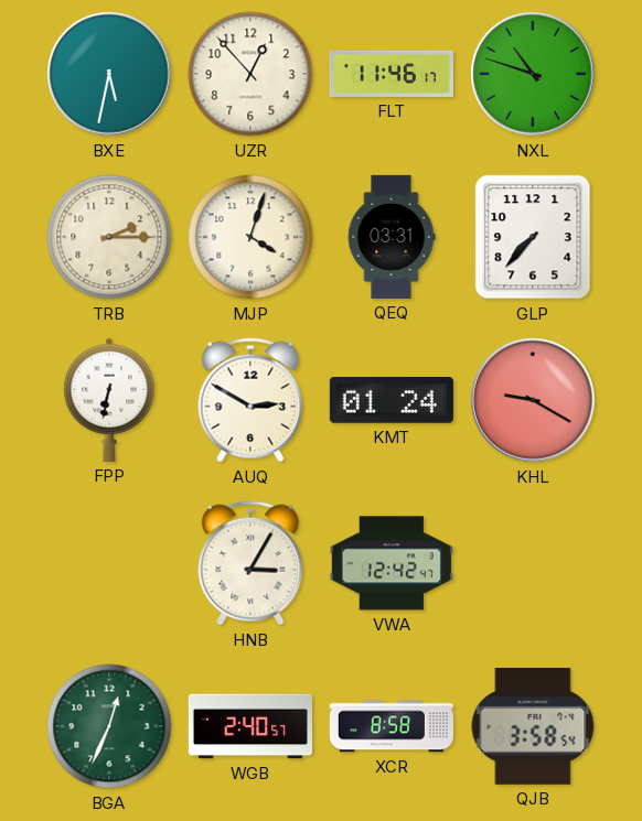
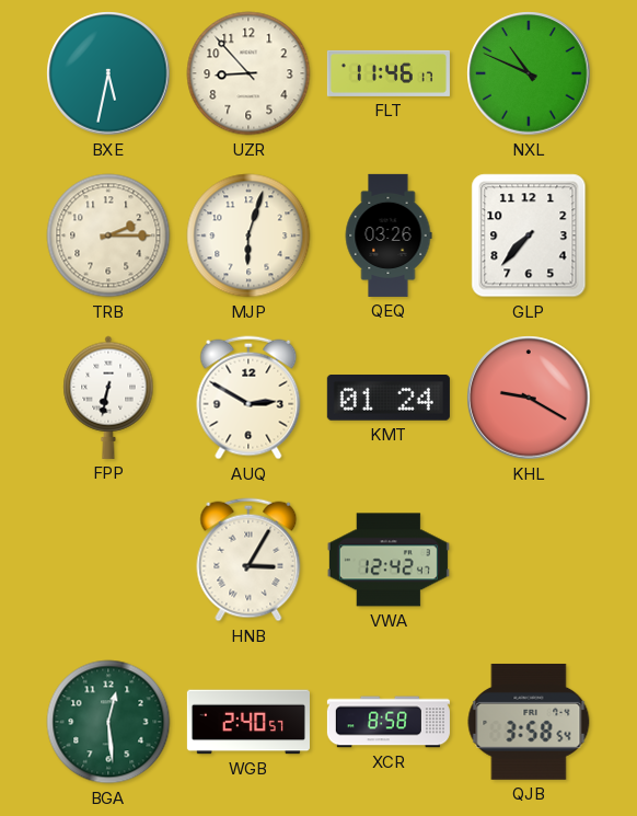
UZR: 12:53 -> 8:53 (248, 73)
NXL: 10:48 -> 10:49 (529, 73)
MJP: 4:03 -> 6:03 (248, 235)
QEQ: 03:31 -> 03:26 (389, 235)
BGA: 12:34 -> 12:29 (108, 722)
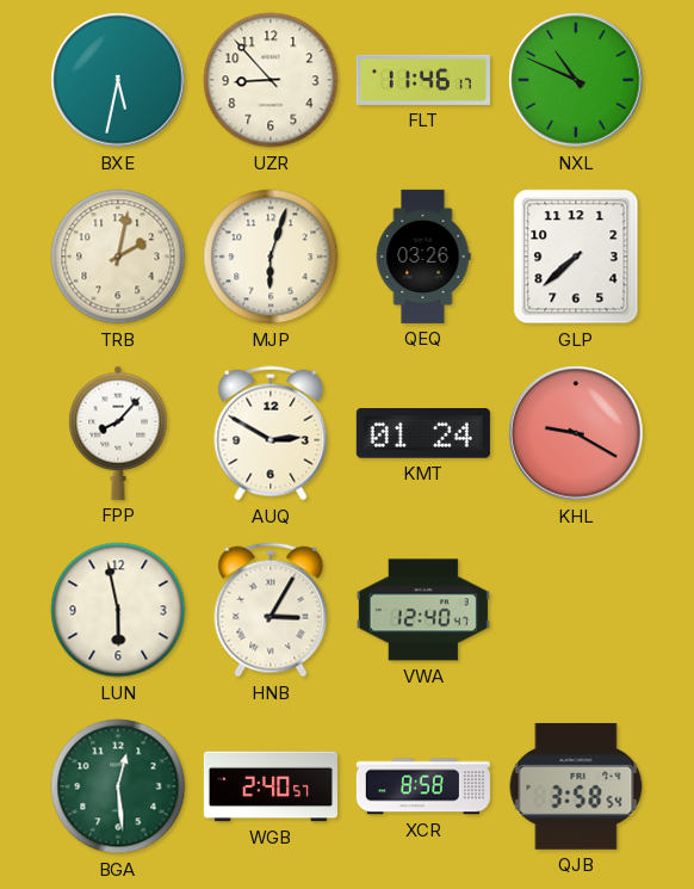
TRB: 2:15 -> 2:02 (118, 257)
GLP: 7:37 -> 7:38 (576, 257)
FPP: 6:32 -> 8:07 (118, 433)
LUN: none -> 5:58 (118, 610)
VWA: 12:42 -> 12:40 (423, 610)
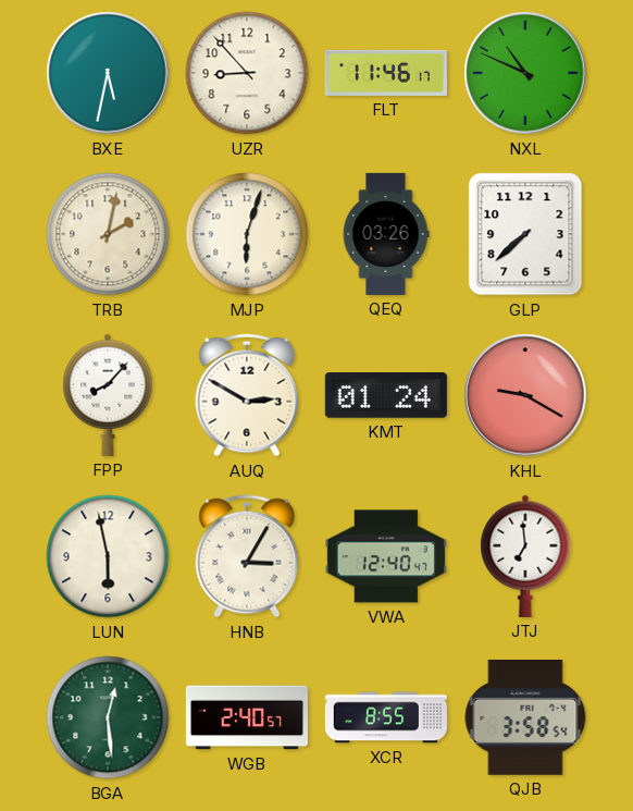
JTJ: none -> 6:59 (525, 556)
XCR: 8:58 -> 8:55 (386, 717)
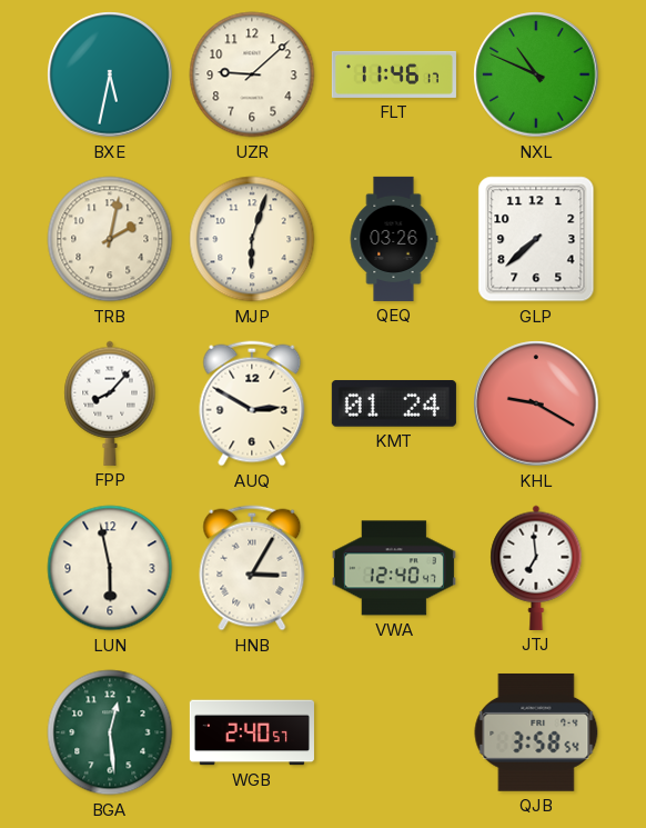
UZR: 8:53 -> 9:08 (252, 74)
XCR: 8:55 -> none (386, 717)
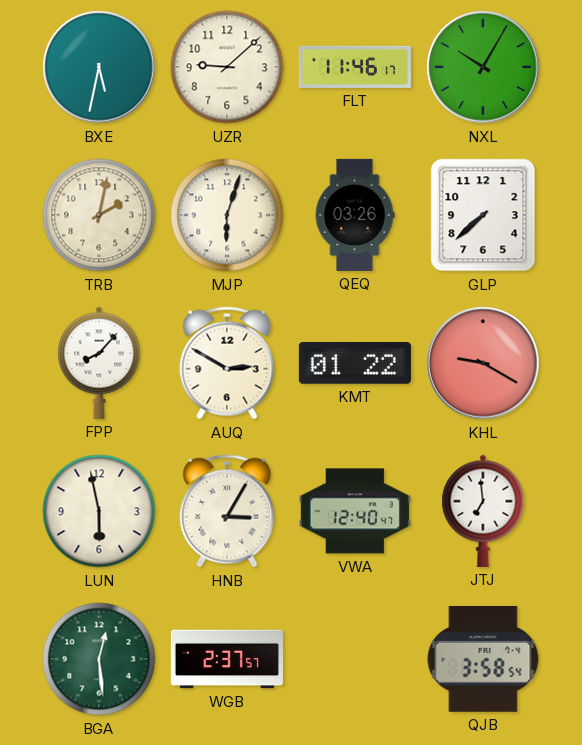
NXL: 10:49 -> 10:05 (483, 67)
KMT: 01:24 -> 01:22 (355, 364)
WGB: 2:40 -> 2:37 (227, 659)
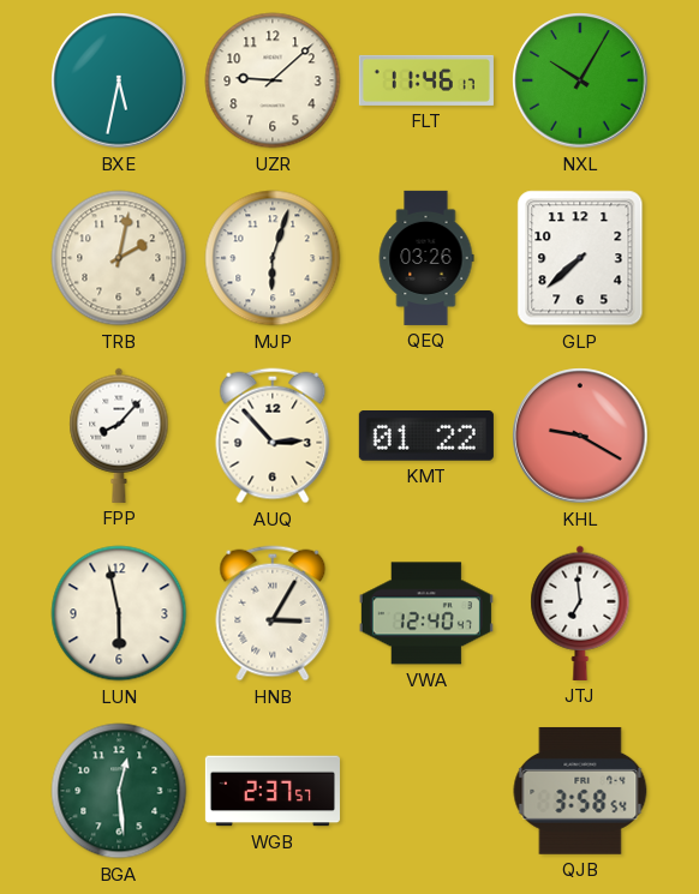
AUQ: 2:50 -> 2:53 (273, 436)
